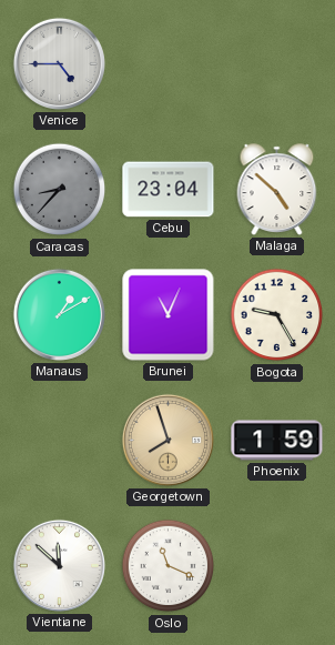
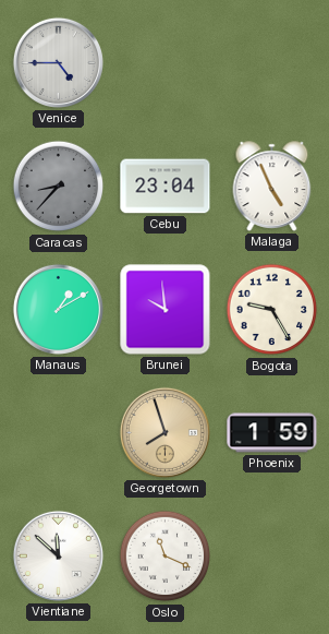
Malaga: 4:52 -> 4:56 (272, 187)
Brunei: 11:04 -> 9:59 (166, 310)
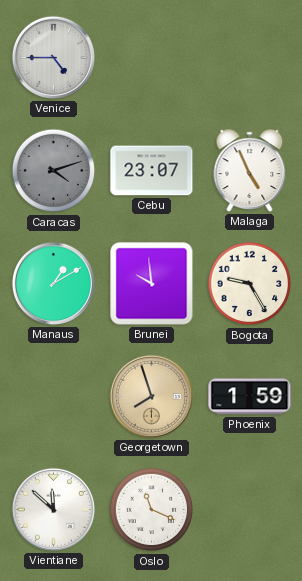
Caracas: 8:37 -> 4:12 (54, 171)
Cebu: 23:04 -> 23:07 (152, 171)
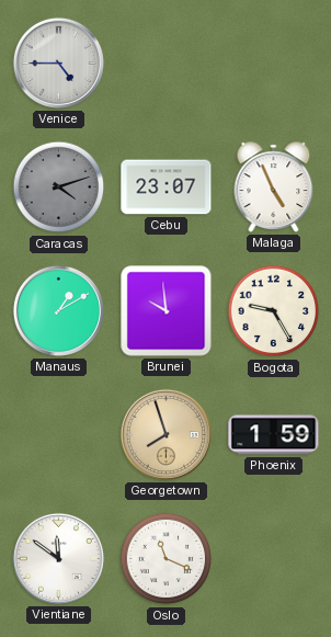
Vientiane: 11:52 -> 11:51 (58, 558)
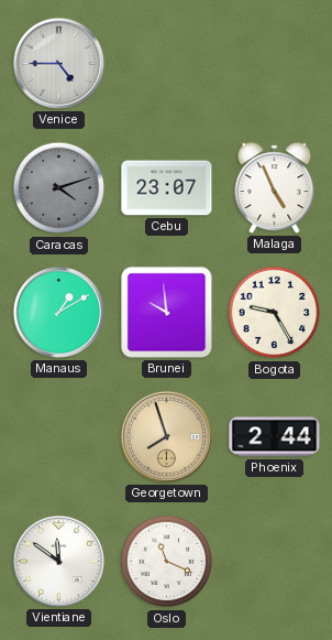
Phoenix: 1:59 -> 2:44 (275, 437)
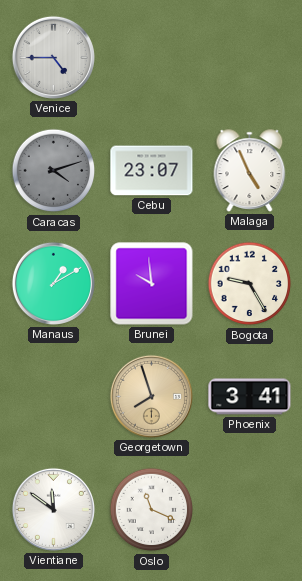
Phoenix: 2:44 -> 3:41 (250, 397)
